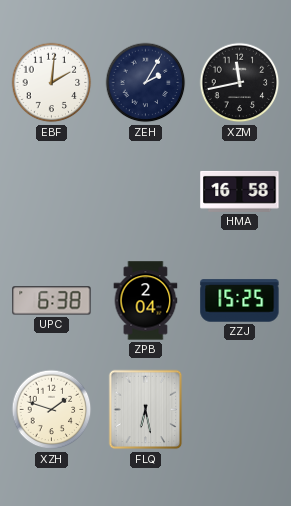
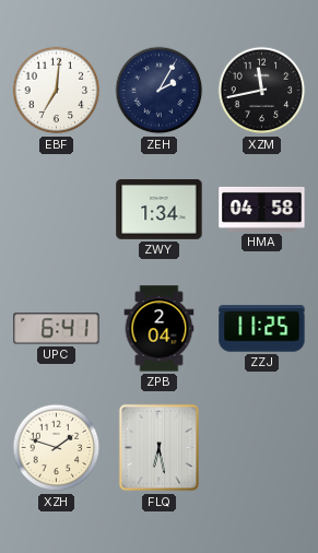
EBF: 2:01 -> 7:01 (57, 91)
ZWY: none -> 1:34 (160, 210)
HMA: 16:58 -> 04:58 (262, 209)
UPC: 6:38 -> 6:41 (57, 329)
ZZJ: 15:25 -> 11:25 (262, 329)
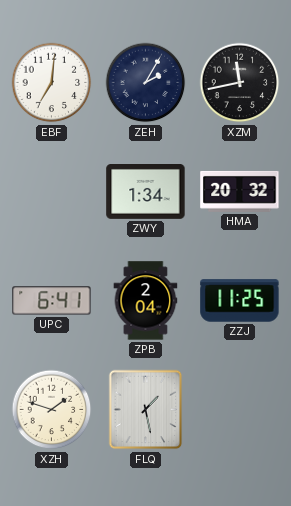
HMA: 04:58 -> 20:32 (240, 191)
FLQ: 6:28 -> 1:28 (146, 410)
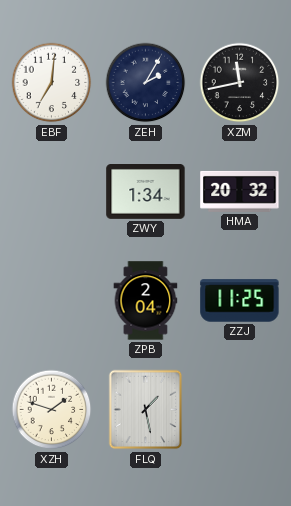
UPC: 6:41 -> none (52, 301)
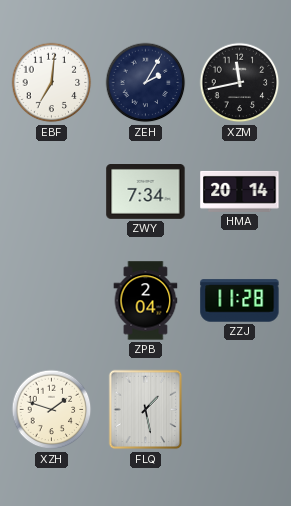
ZWY: 1:34 -> 7:34 (146, 192)
HMA: 20:32 -> 20:14 (240, 191)
ZZJ: 11:25 -> 11:28 (240, 301)
